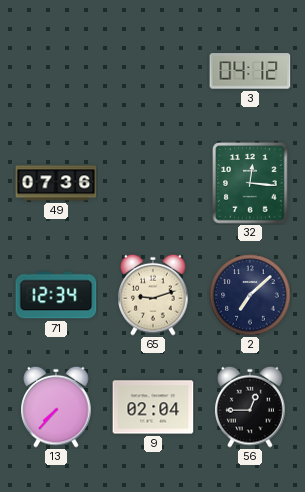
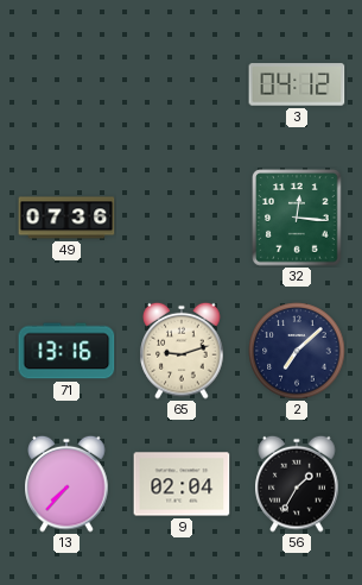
71: 12:34 -> 13:16 (66, 351)
56: 12:45 -> 1:35 (297, 484)
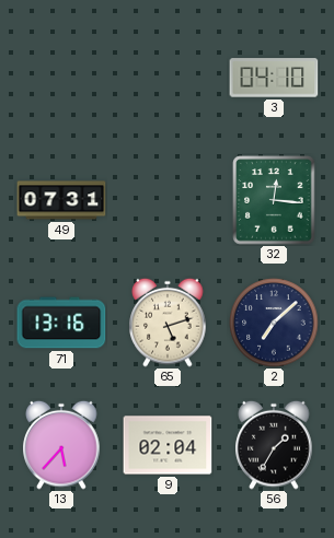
3: 04:12 -> 04:10 (274, 78)
49: 07:36 -> 07:31 (61, 200)
65: 9:12 -> 5:12 (168, 323)
13: 7:37 -> 5:37 (61, 445)
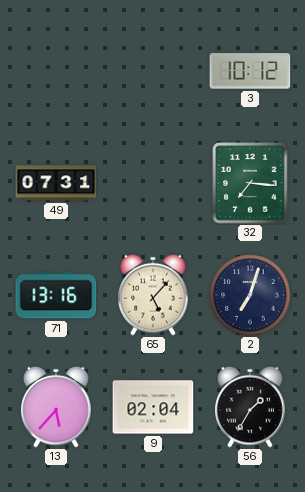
3: 04:10 -> 10:12 (250, 71)
32: 12:16 -> 7:16 (250, 183)
65: 5:12 -> 5:07 (153, 295)
2: 7:08 -> 7:03 (250, 295)
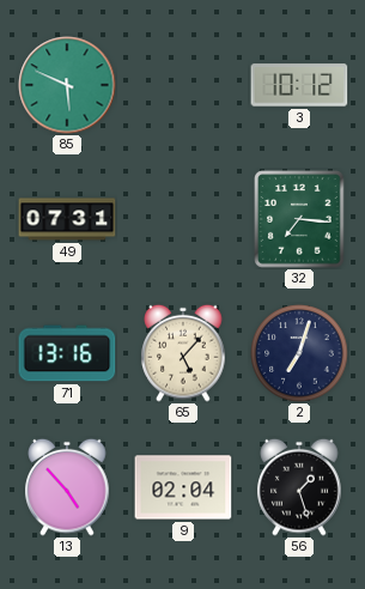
85: none -> 5:49 (67, 85)
13: 5:37 -> 4:53 (67, 487)
56: 1:35 -> 1:27 (299, 487)
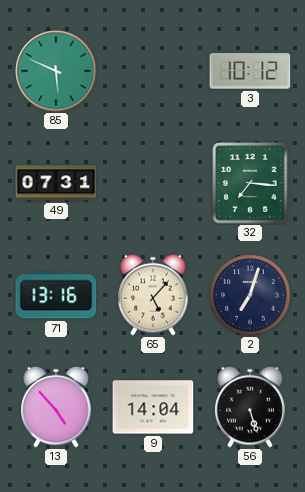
9: 02:04 -> 14:04 (153, 407)
56: 1:27 -> 5:27 (250, 407)
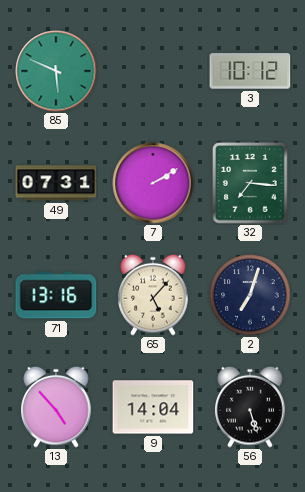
7: none -> 2:10 (153, 183)
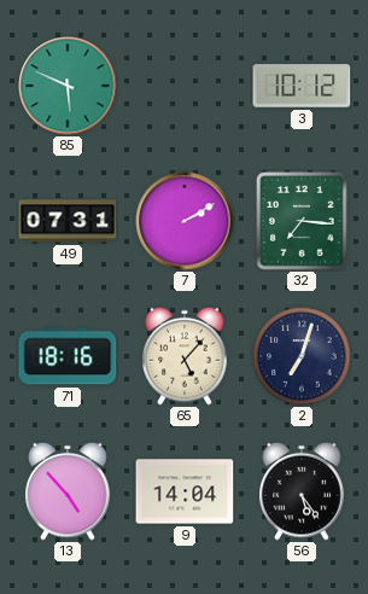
71: 13:16 -> 18:16 (68, 356)
56: 5:27 -> 5:24 (302, 491)
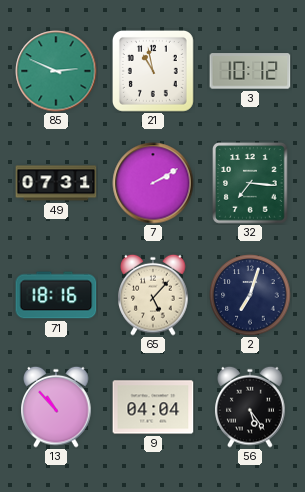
85: 5:49 -> 2:49 (56, 71)
21: none -> 10:58 (153, 71)
13: 4:53 -> 10:53 (56, 407)
9: 14:04 -> 04:04 (153, 407)
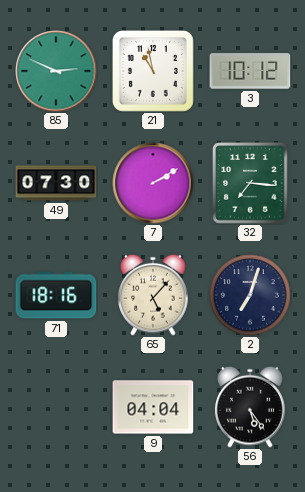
49: 07:31 -> 07:30 (56, 183)
13: 10:53 -> none (56, 407)
